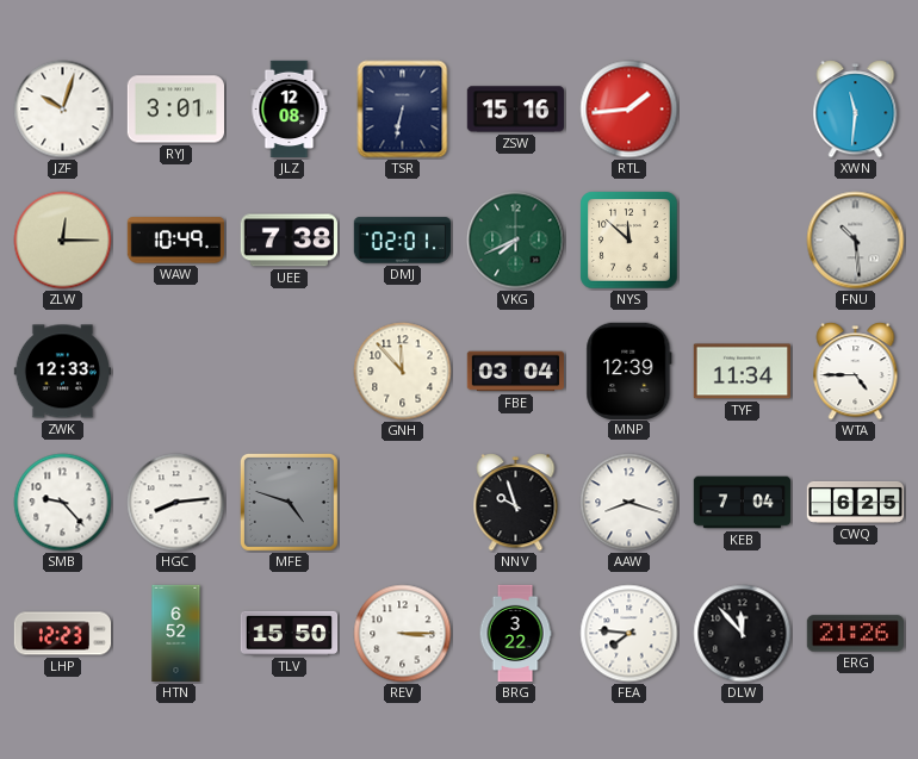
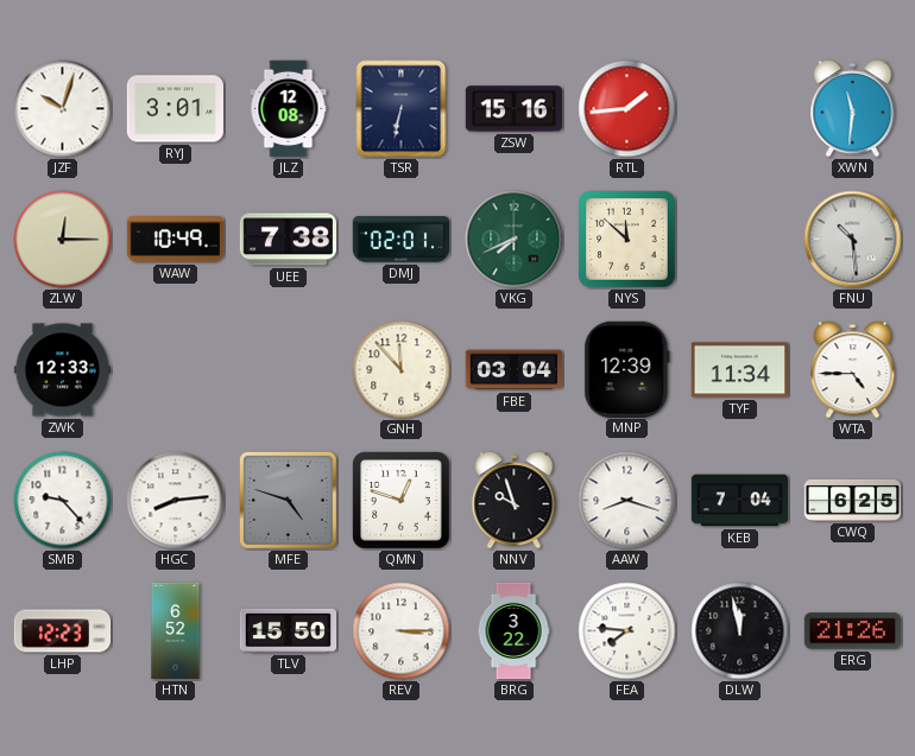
QMN: none -> 12:48 (402, 501)
DLW: 11:53 -> 11:58 (740, 631)
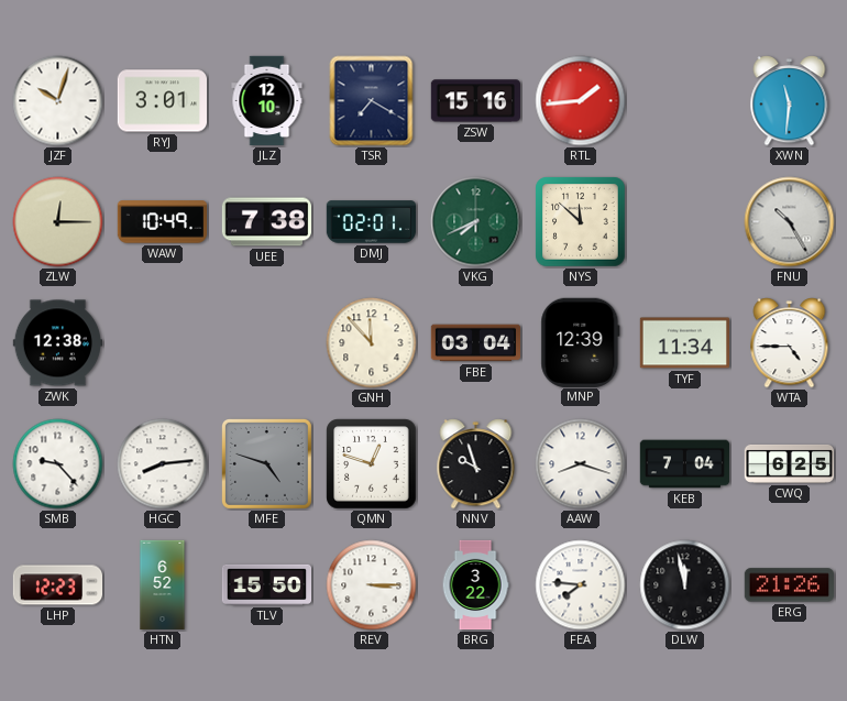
JLZ: 12:08 -> 12:10 (267, 101)
TSR: 6:32 -> 7:20 (372, 101)
FNU: 10:29 -> 10:25 (790, 222)
ZWK: 12:33 -> 12:38 (57, 343)
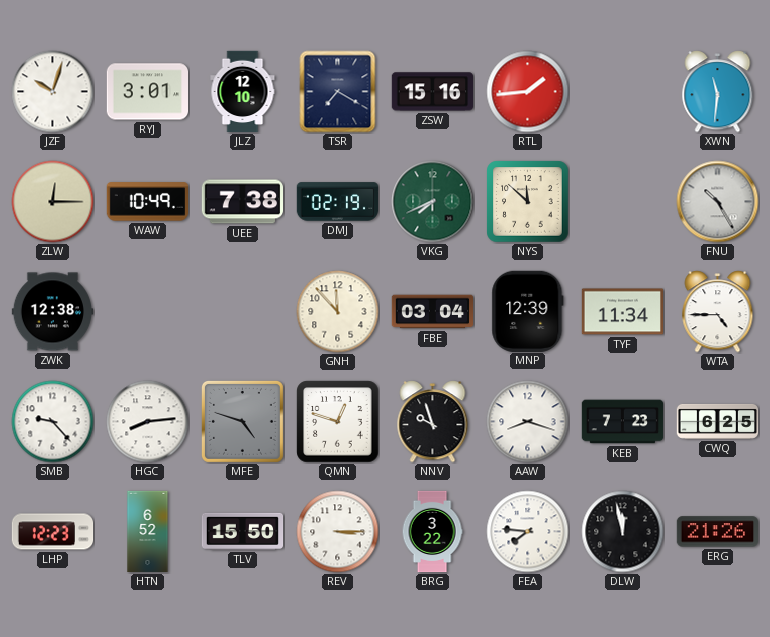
DMJ: 02:01 -> 02:19 (338, 202)
KEB: 7:04 -> 7:23 (623, 422)
